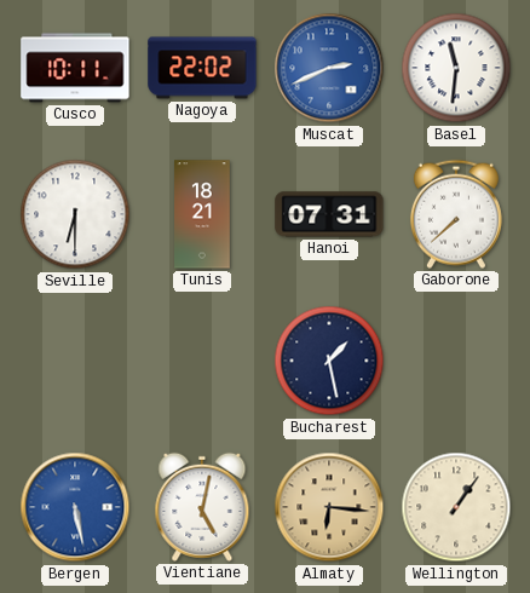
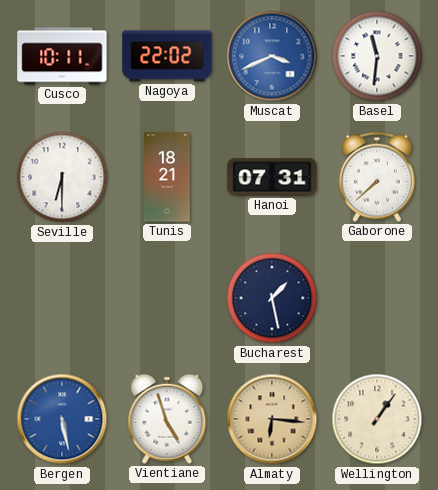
Muscat: 2:41 -> 3:41 (272, 56)
Vientiane: 5:02 -> 4:57 (167, 419)
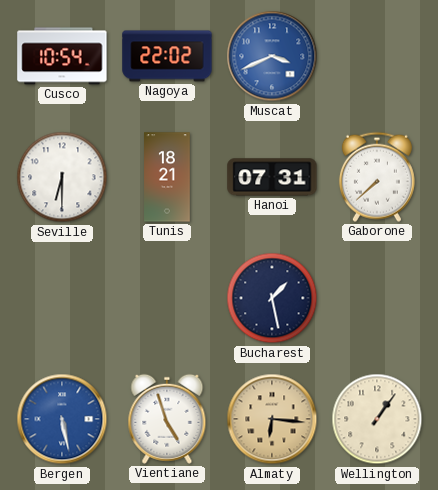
Cusco: 10:11 -> 10:54 (62, 56)
Basel: 11:31 -> none (377, 56)
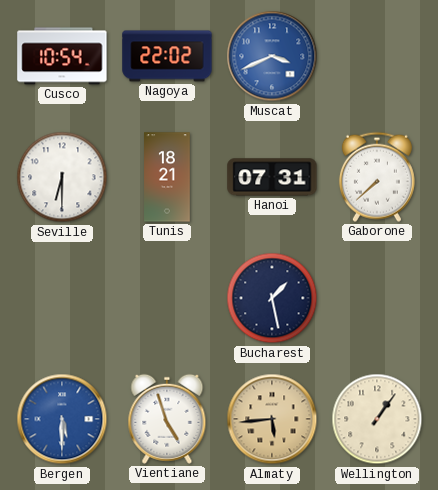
Bergen: 5:28 -> 5:30 (62, 419)
Almaty: 6:16 -> 5:44 (272, 419)
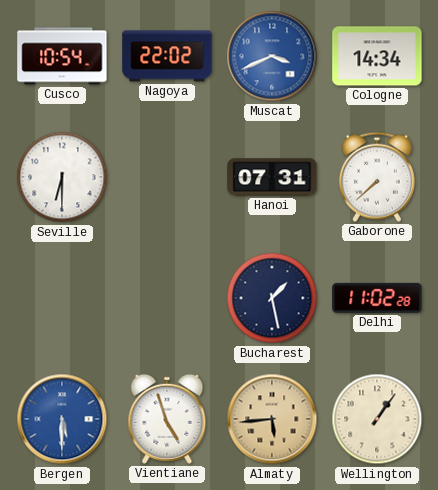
Cologne: none -> 14:34 (377, 56)
Tunis: 18:21 -> none (167, 177)
Delhi: none -> 11:02 (377, 298)
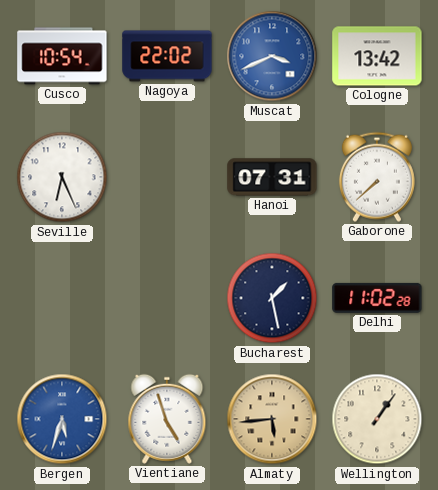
Cologne: 14:34 -> 13:42 (377, 56)
Seville: 6:30 -> 6:26 (62, 177)
Bergen: 5:30 -> 5:33 (62, 419)
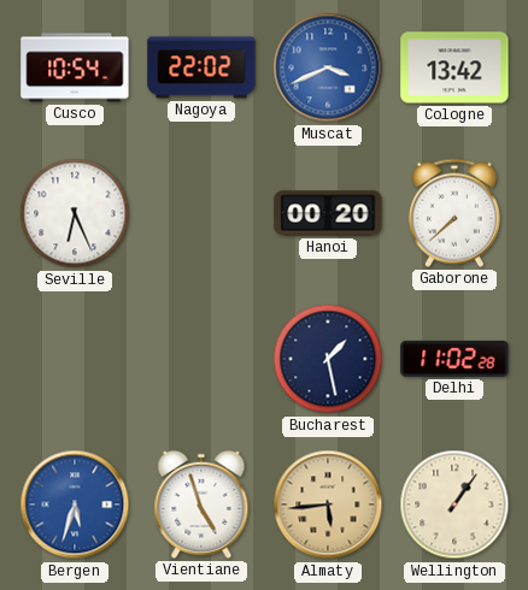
Hanoi: 07:31 -> 00:20 (328, 213)
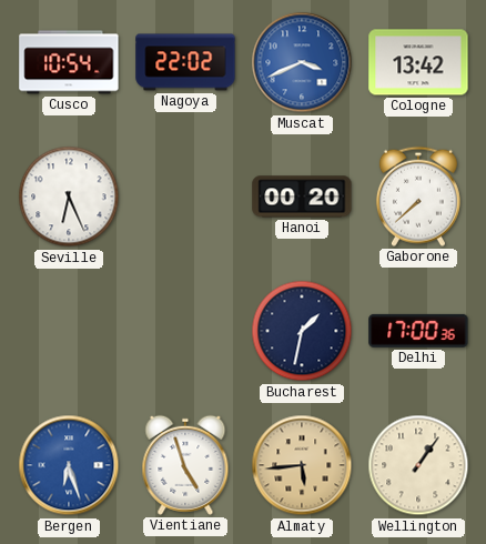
Bucharest: 1:28 -> 1:32 (302, 331)
Delhi: 11:02 -> 17:00 (418, 331)
Bergen: 5:33 -> 6:27 (69, 465)
